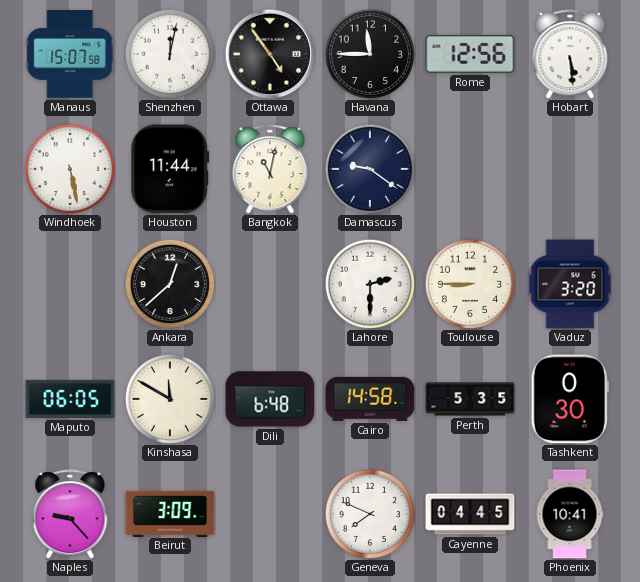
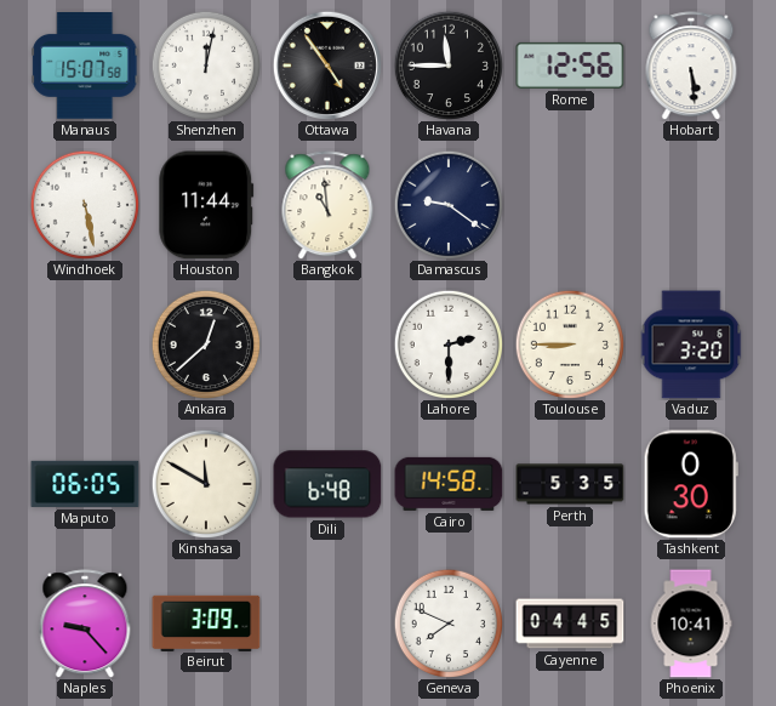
Bangkok: 11:02 -> 10:59 (327, 205)
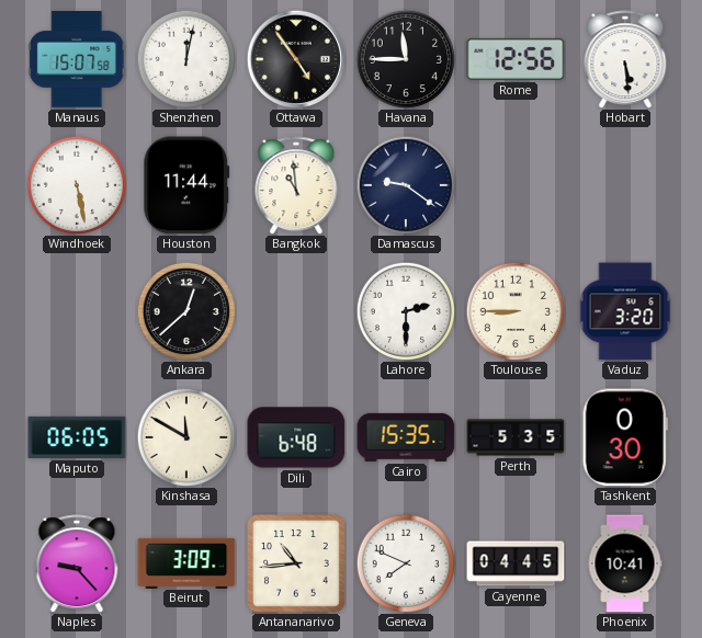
Cairo: 14:58 -> 15:35 (406, 437)
Antananarivo: none -> 10:44 (296, 563)
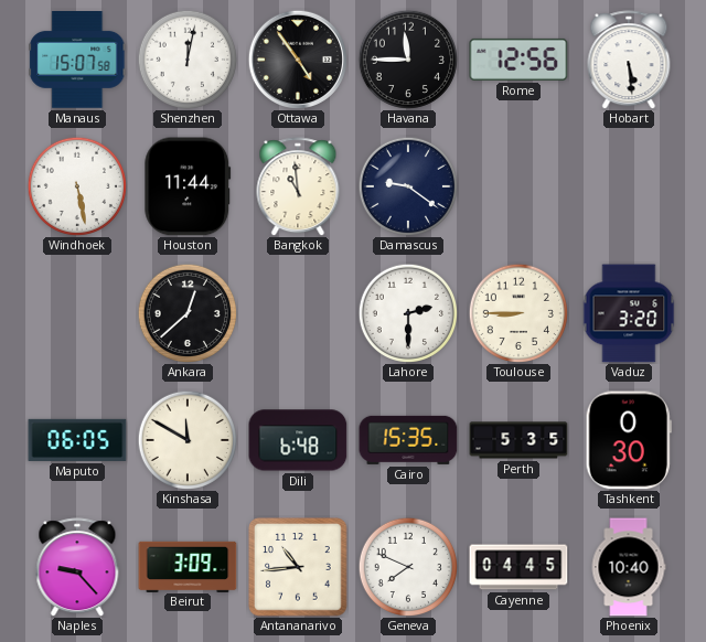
Phoenix: 10:41 -> 10:40 (629, 567)
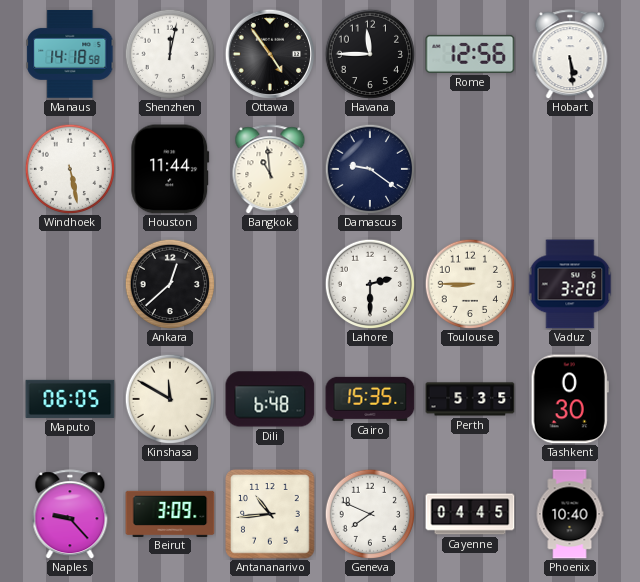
Manaus: 15:07 -> 14:18 (70, 55)
